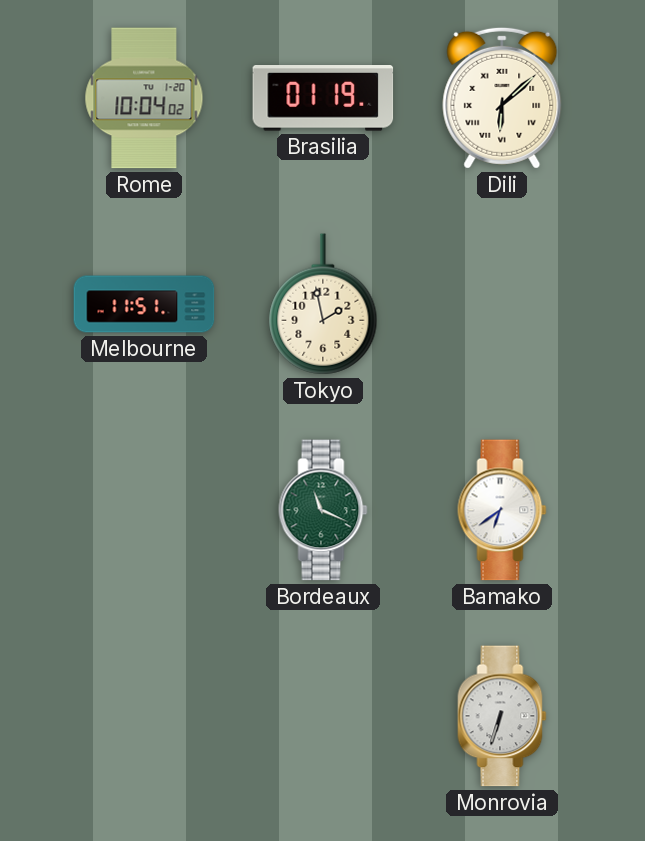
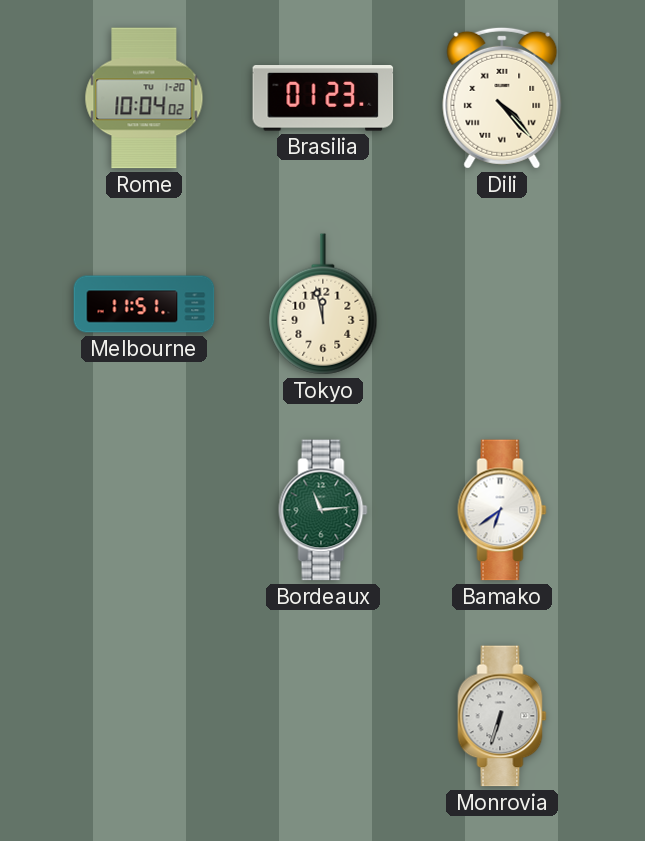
Brasilia: 01:19 -> 01:23 (323, 99)
Dili: 6:08 -> 4:23 (502, 98)
Tokyo: 1:58 -> 11:58 (323, 304)
Bordeaux: 11:19 -> 11:14 (323, 510)
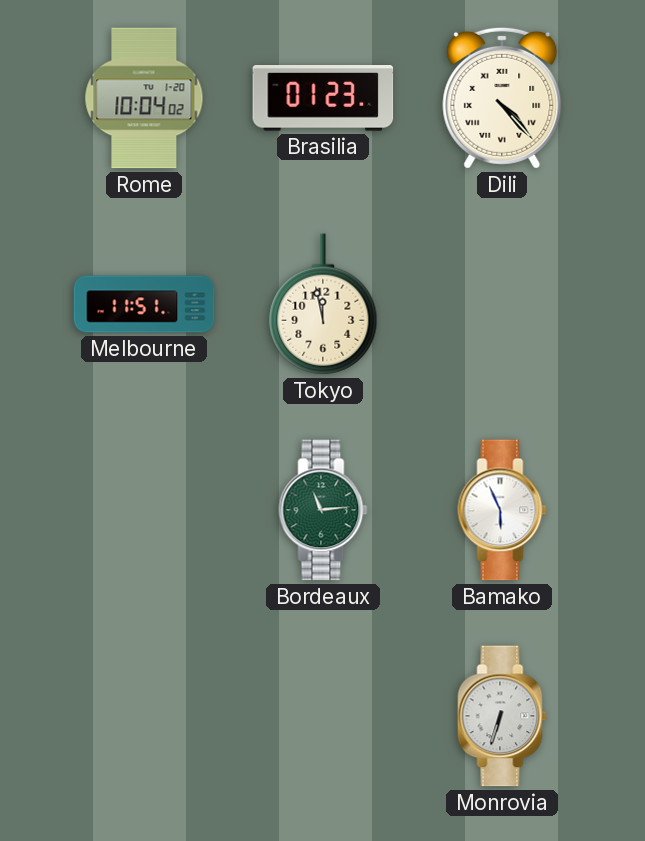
Bamako: 6:39 -> 5:56 (502, 510)
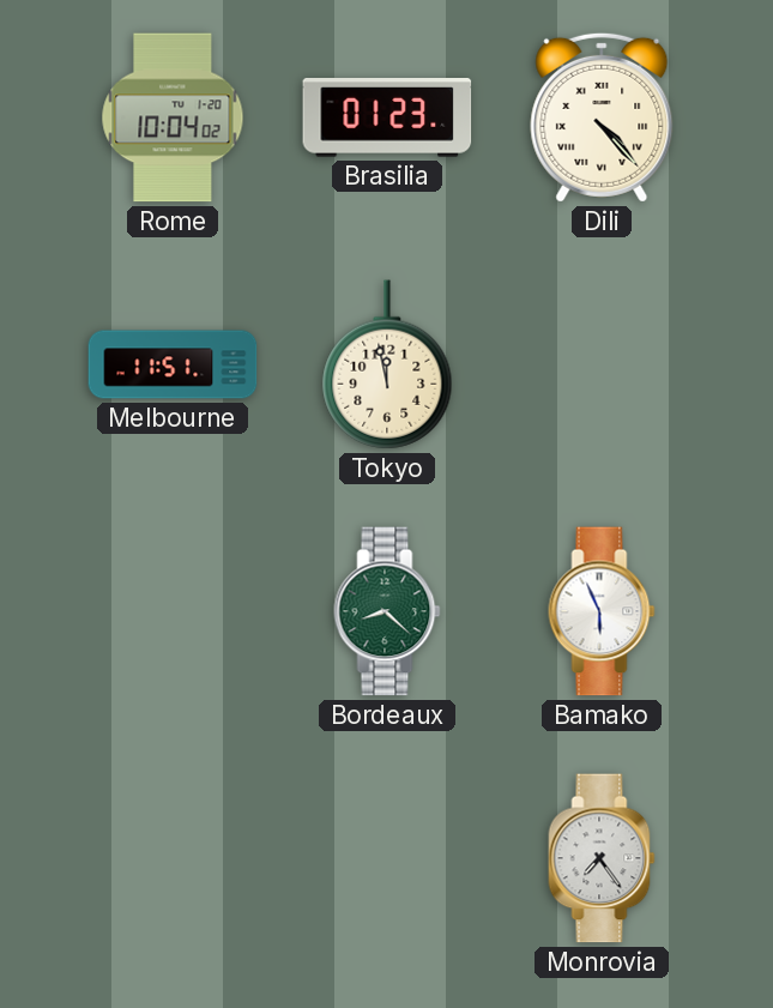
Bordeaux: 11:14 -> 8:22 (387, 611)
Monrovia: 6:33 -> 7:24 (602, 858)
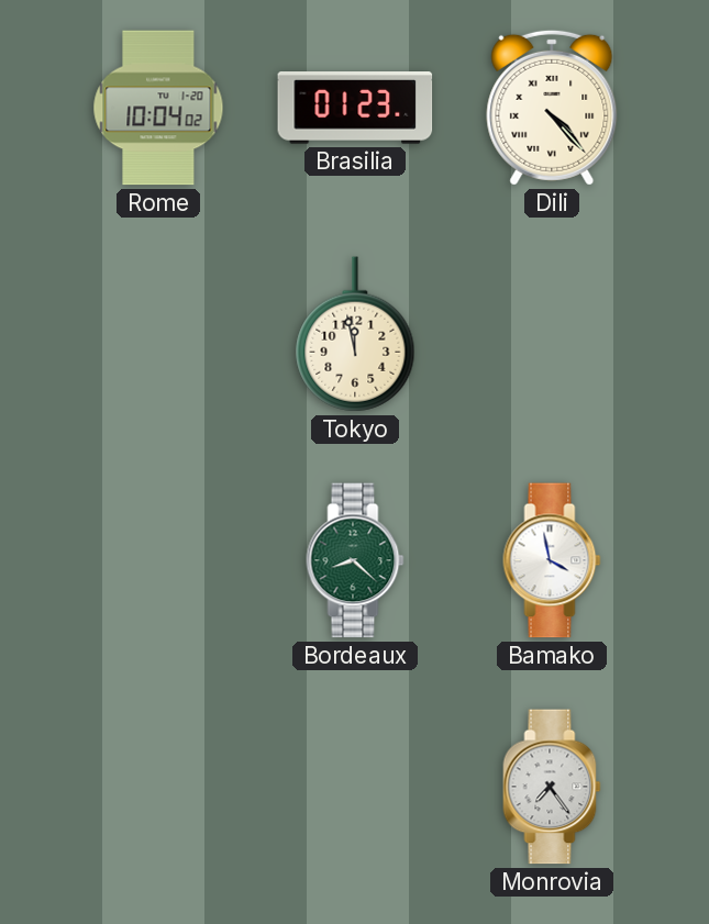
Melbourne: 11:51 -> none (173, 364)
Bamako: 5:56 -> 3:58 (552, 560)
